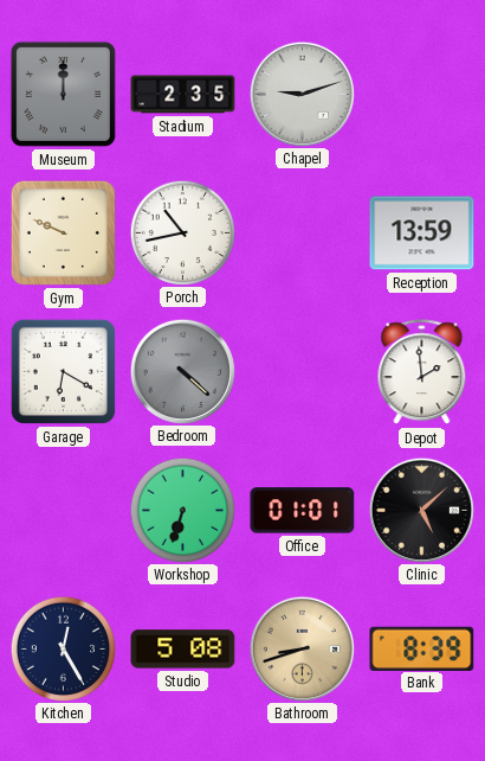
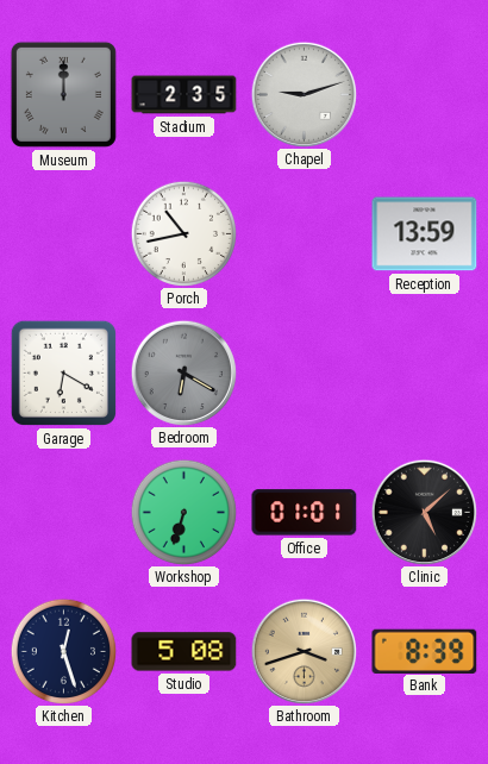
Gym: 9:49 -> none (63, 232)
Bedroom: 4:22 -> 6:20 (183, 372)
Depot: 1:59 -> none (422, 372)
Kitchen: 12:25 -> 12:27 (63, 651)
Bathroom: 8:42 -> 3:42 (304, 651)
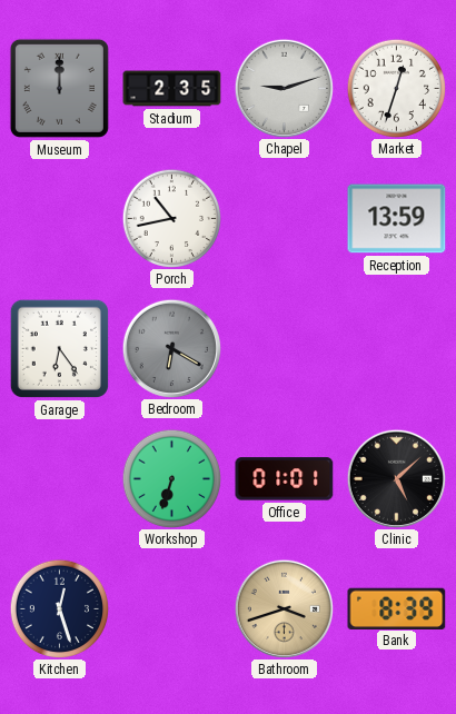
Market: none -> 12:33 (396, 88)
Garage: 6:20 -> 6:24 (59, 348)
Studio: 5:08 -> none (184, 652)
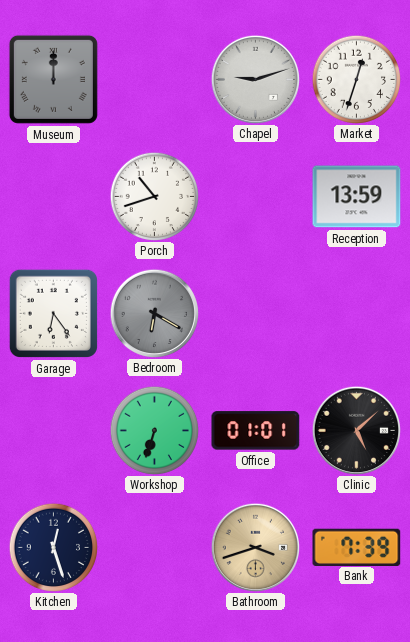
Stadium: 2:35 -> none (172, 89)
Porch: 10:43 -> 10:42 (154, 196)
Bank: 8:39 -> 7:39 (357, 547)
